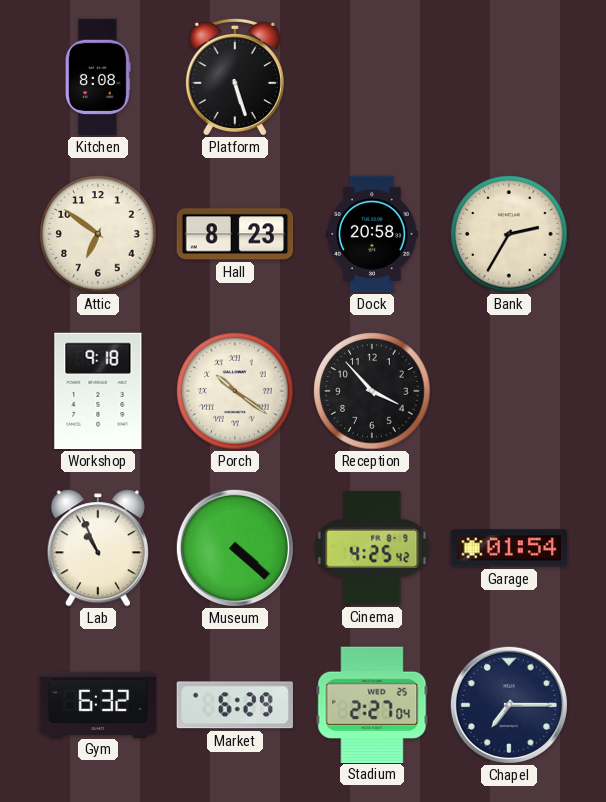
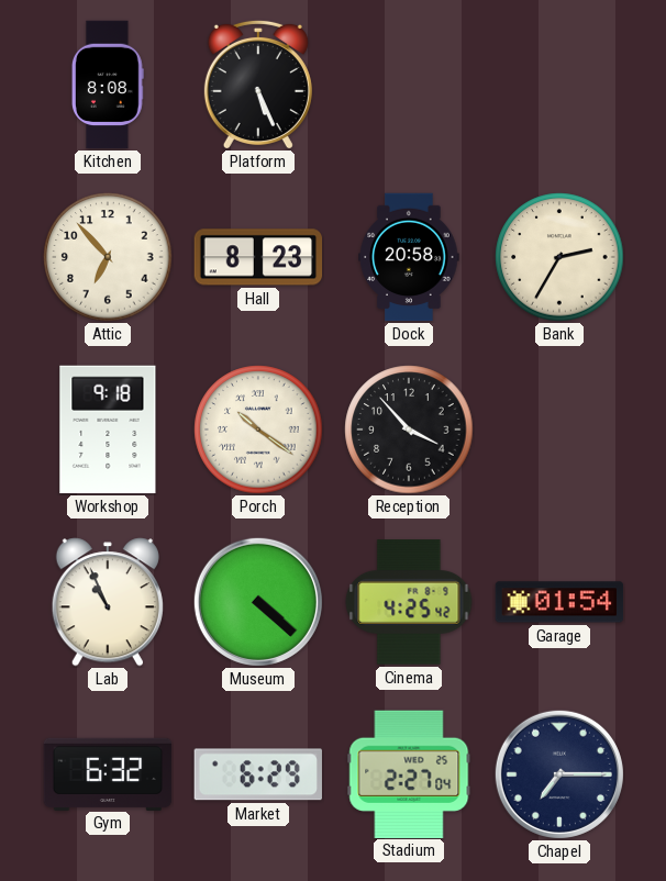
Platform: 5:27 -> 5:26 (258, 85)
Attic: 6:51 -> 6:53 (108, 257)
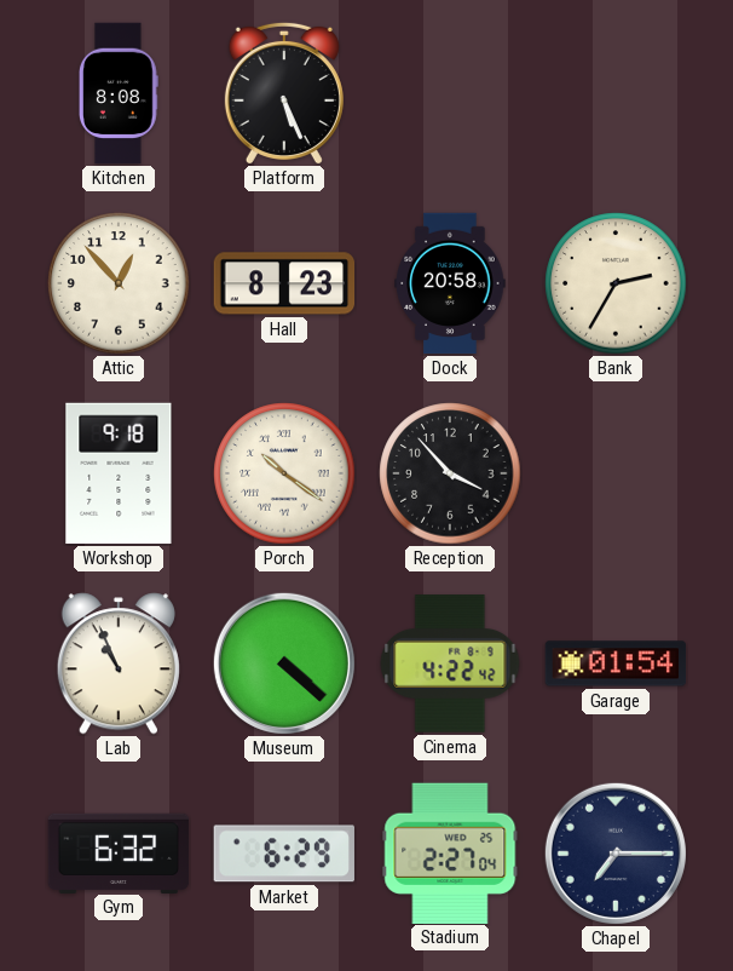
Attic: 6:53 -> 12:53 (119, 283)
Cinema: 4:25 -> 4:22 (450, 663)
